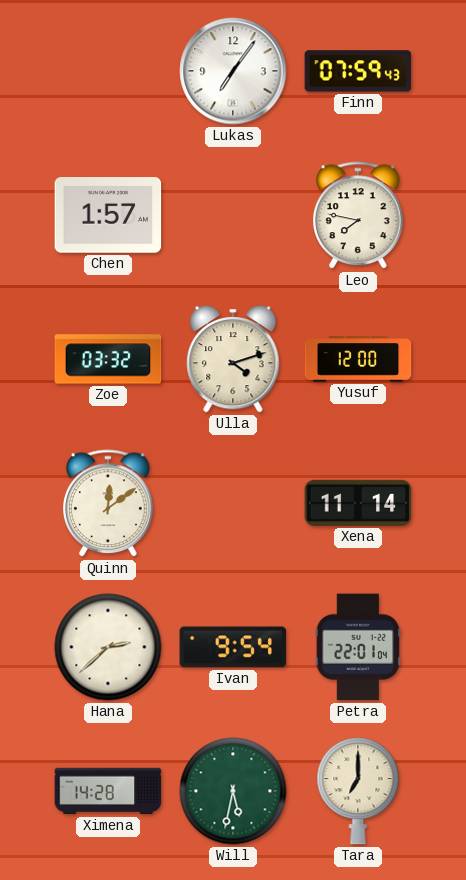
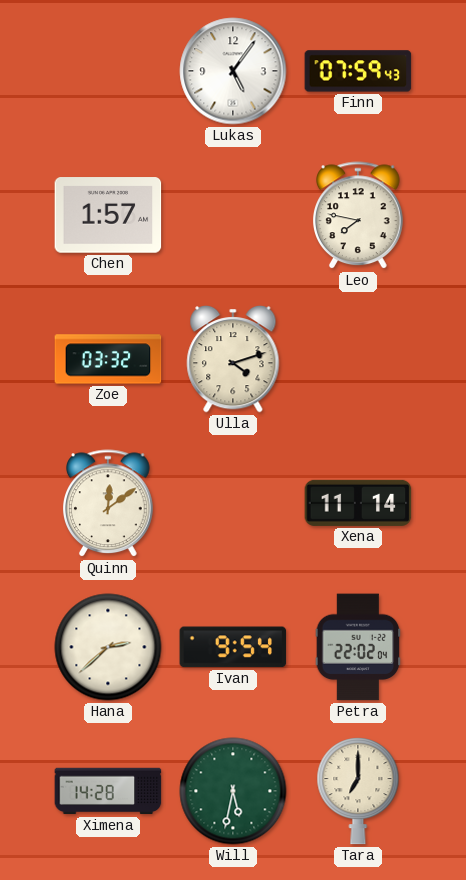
Lukas: 7:06 -> 5:06 (233, 71)
Yusuf: 12:00 -> none (358, 359)
Petra: 22:01 -> 22:02 (358, 647)
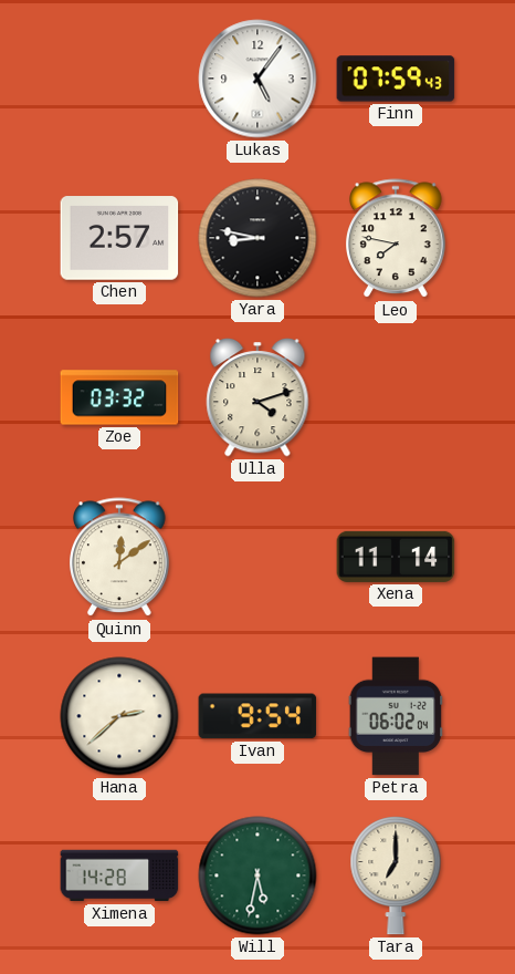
Chen: 1:57 -> 2:57 (119, 238)
Yara: none -> 8:47 (257, 238)
Petra: 22:02 -> 06:02 (396, 716)
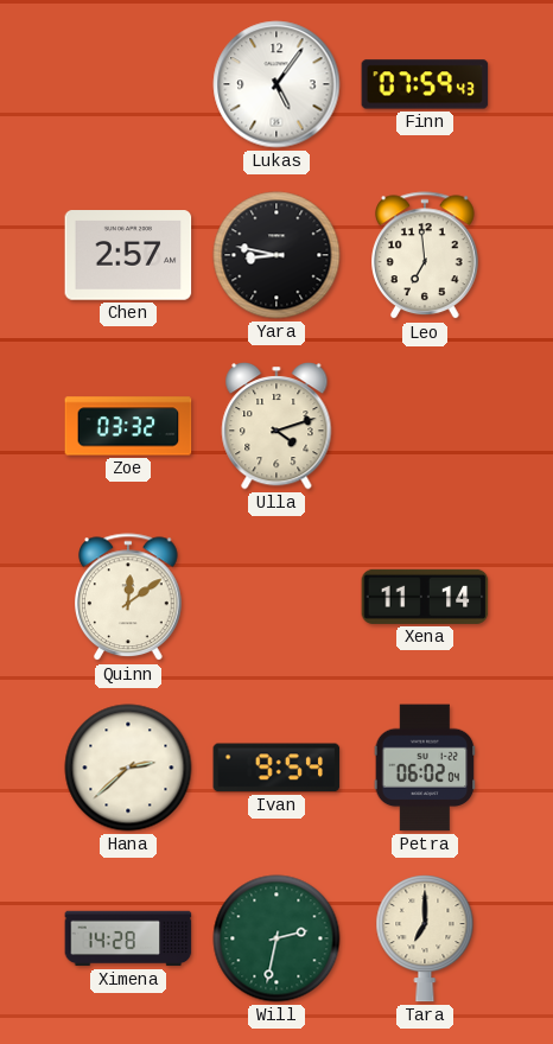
Leo: 7:47 -> 6:59 (426, 256)
Will: 5:32 -> 2:32 (276, 938)
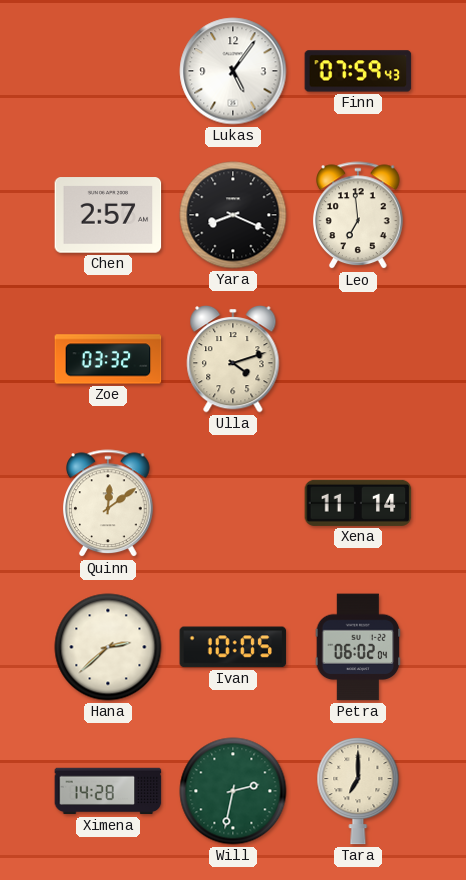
Yara: 8:47 -> 8:19 (233, 215)
Ivan: 9:54 -> 10:05 (233, 647)
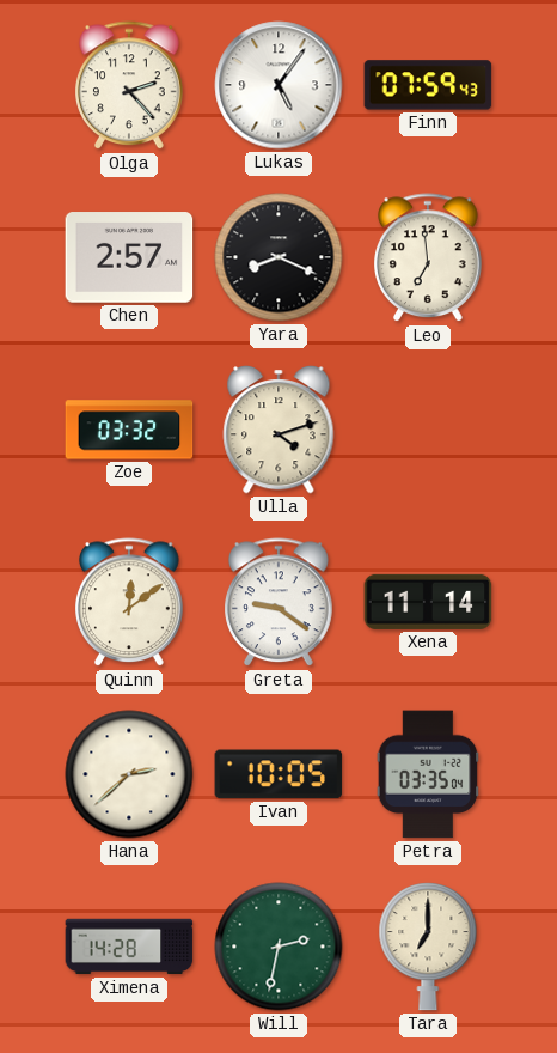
Olga: none -> 2:23 (130, 86)
Greta: none -> 9:21 (280, 603)
Petra: 06:02 -> 03:35 (428, 774)
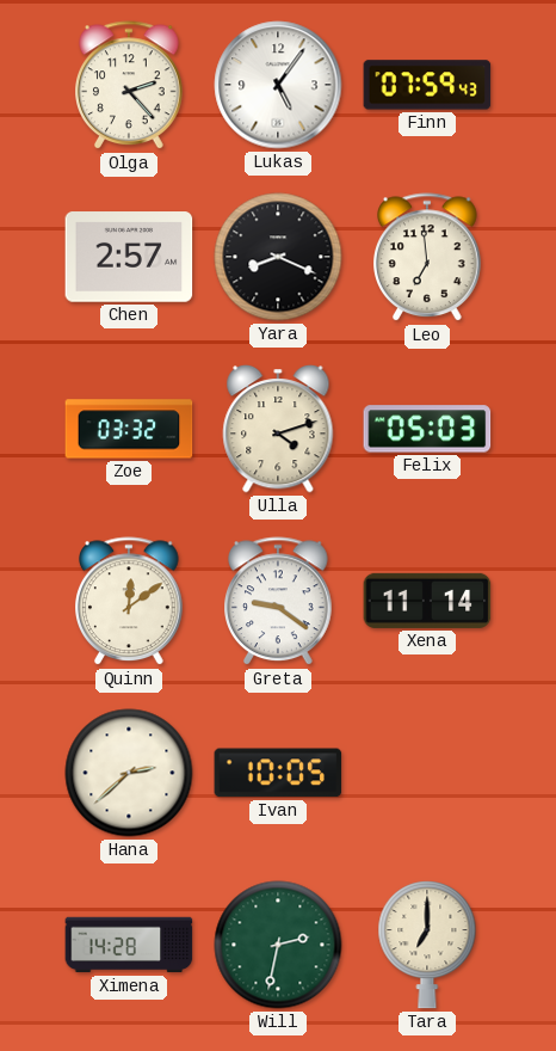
Felix: none -> 05:03 (427, 429)
Petra: 03:35 -> none (428, 774)
